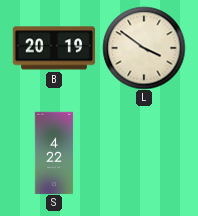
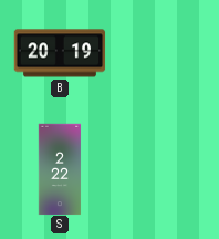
L: 3:51 -> none (144, 48)
S: 4:22 -> 2:22 (60, 169)
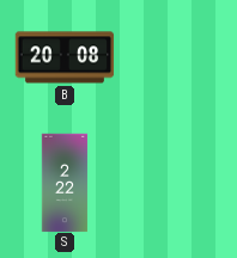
B: 20:19 -> 20:08 (65, 57)
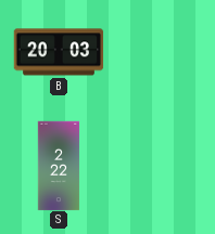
B: 20:08 -> 20:03 (59, 52)
